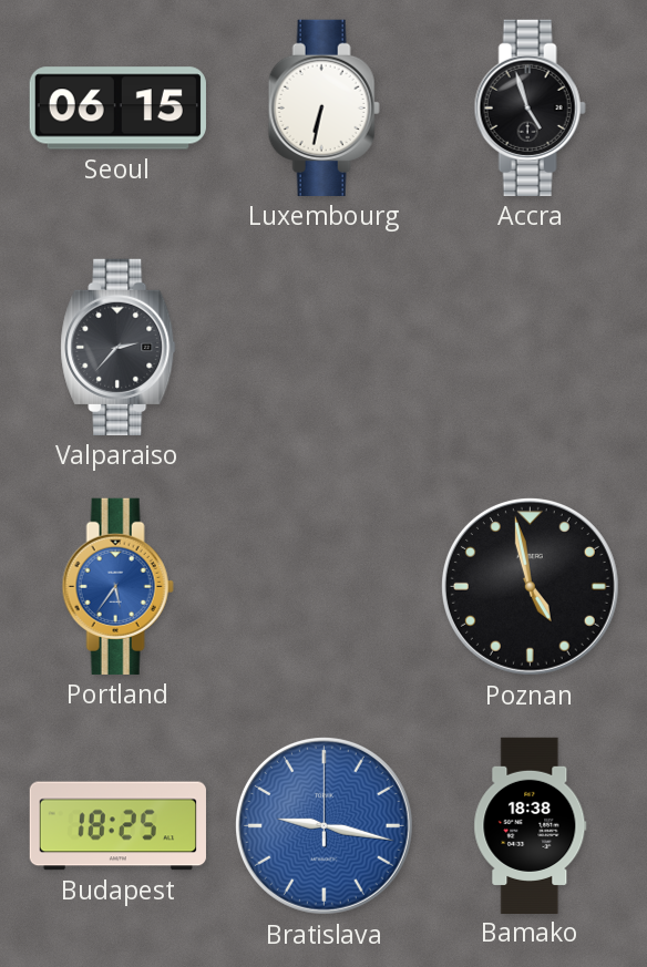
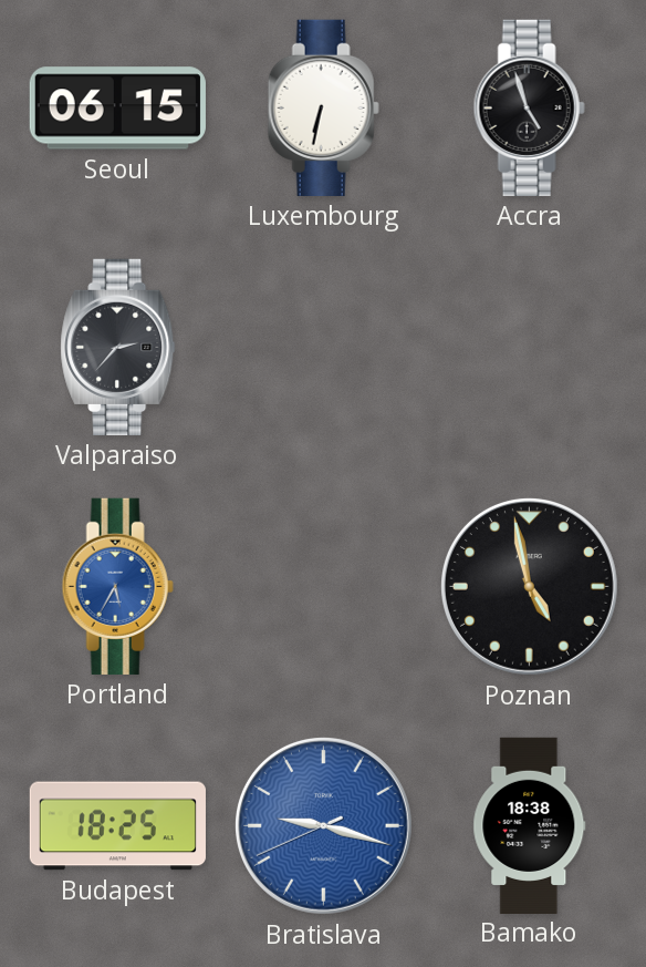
Portland: 5:36 -> 5:35 (117, 586)
Bratislava: 9:17:00 -> 9:17:41 (323, 825)
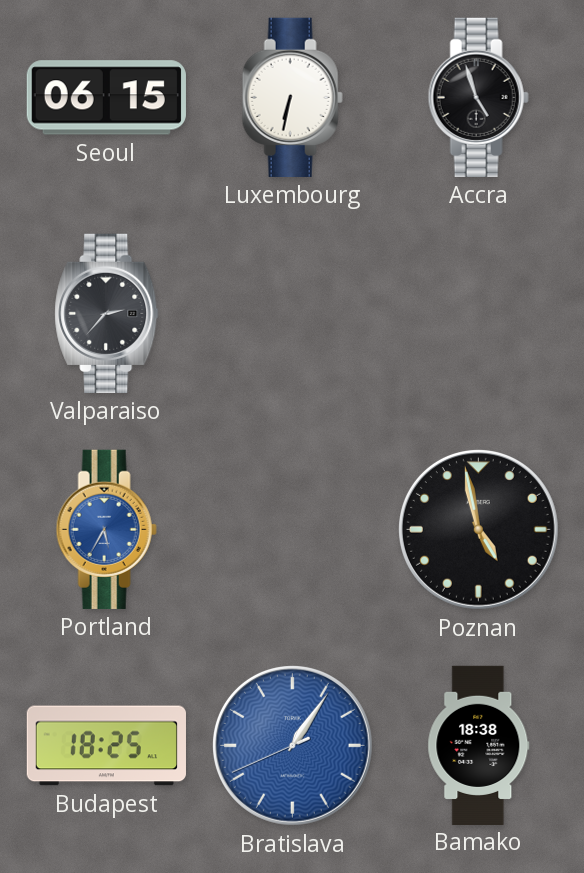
Bratislava: 9:17 -> 1:05 (292, 745)
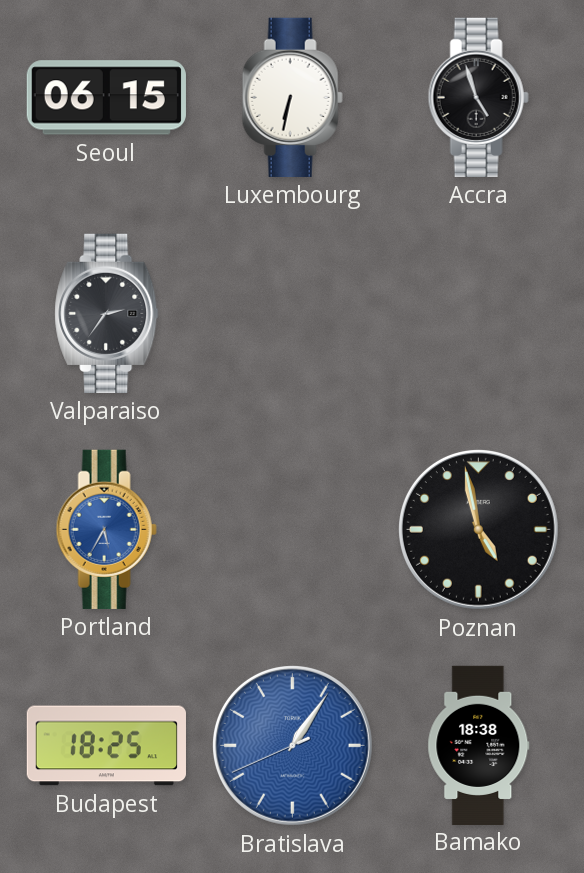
Valparaiso: 2:37 -> 2:36 (107, 313)
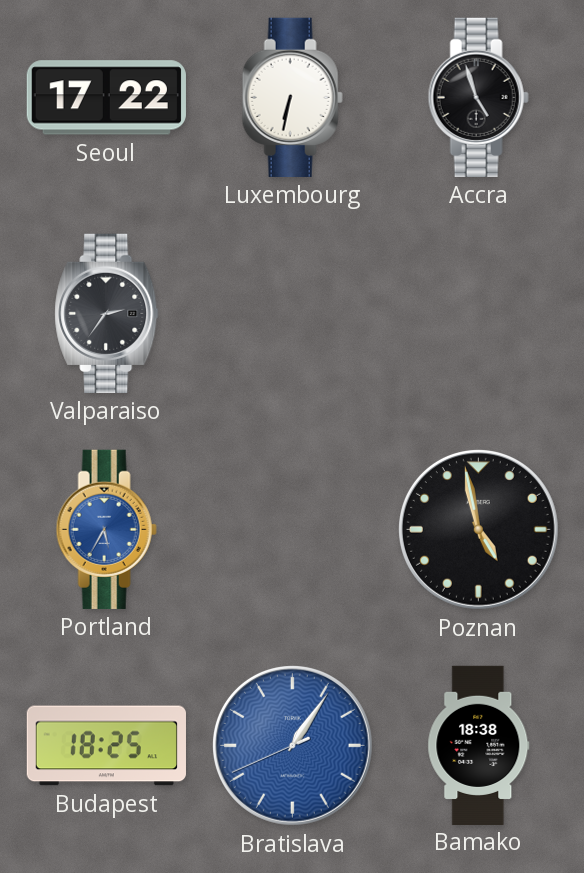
Seoul: 06:15 -> 17:22 (106, 98)
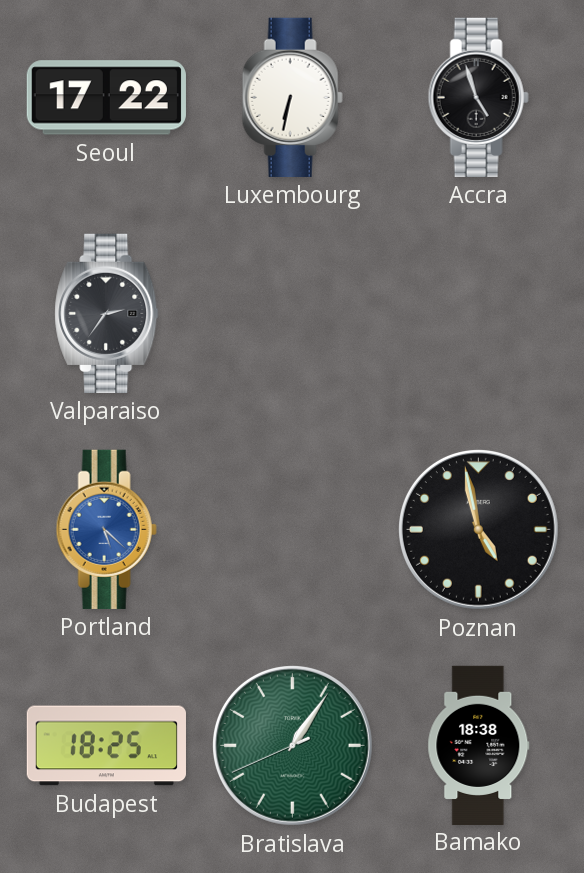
Portland: 5:35 -> 5:22 (106, 529)
Bratislava dial: blue -> green (292, 745)
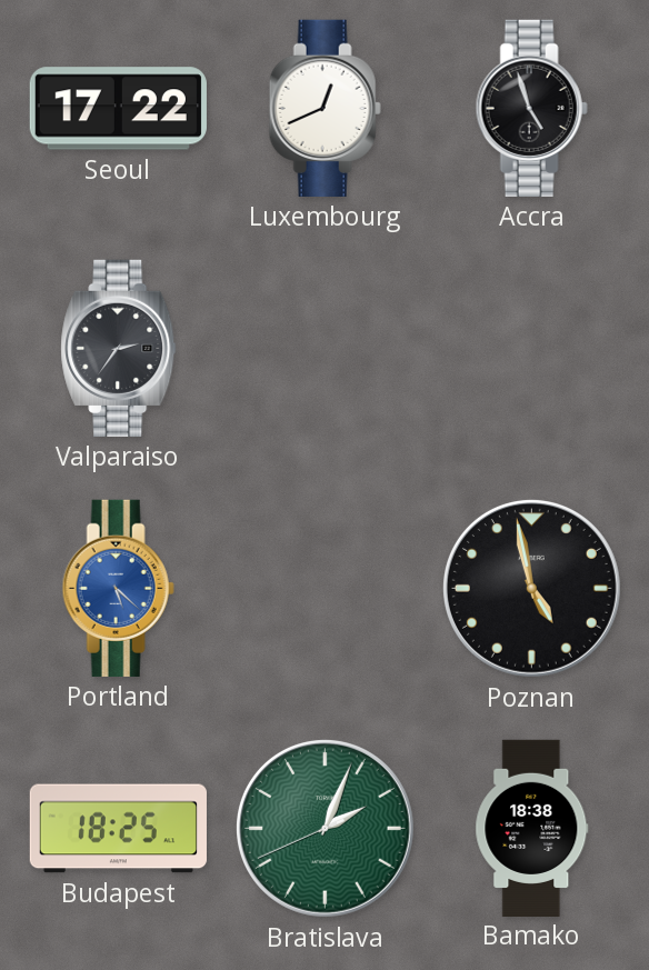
Luxembourg: 6:32 -> 12:41 (324, 108)
Bratislava: 1:05 -> 2:03 (324, 828)
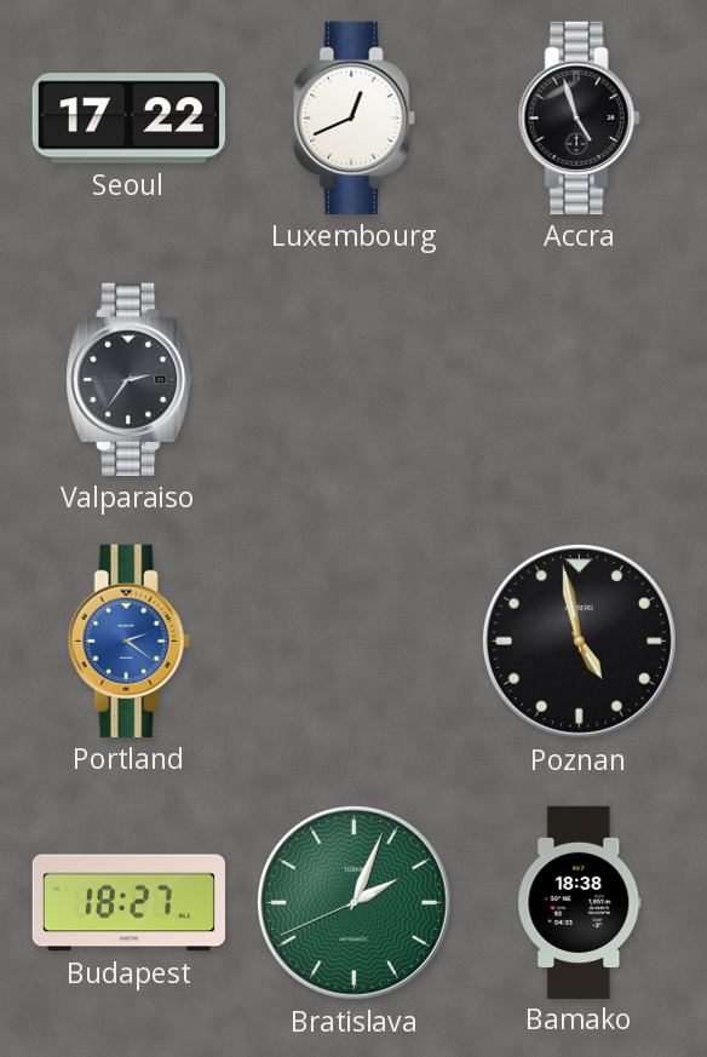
Portland: 5:22 -> 2:21 (128, 640)
Budapest: 18:25 -> 18:27 (128, 903)
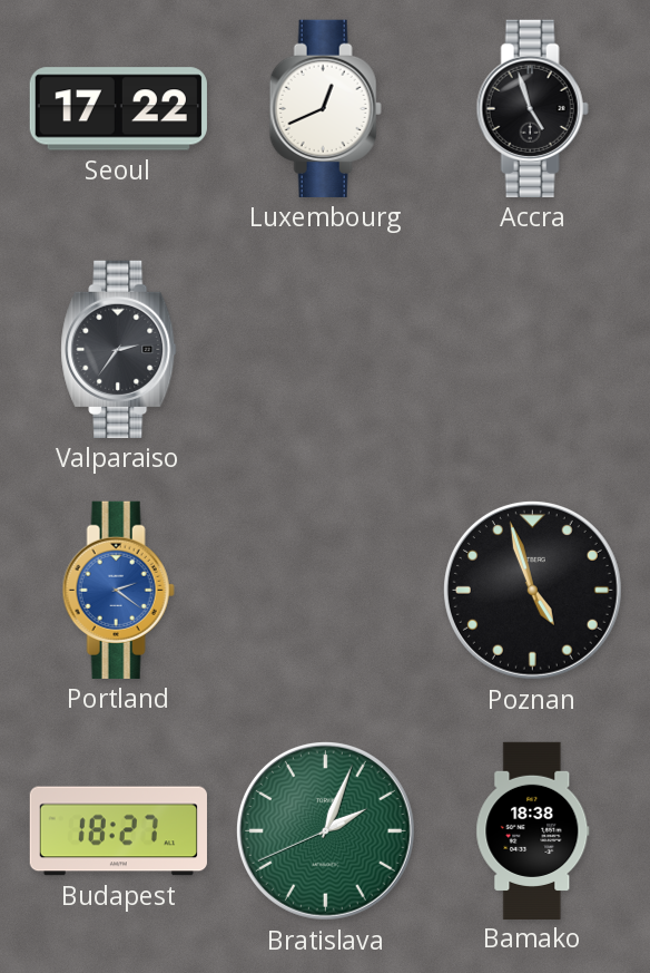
Poznan: 4:58 -> 4:57 (532, 590)
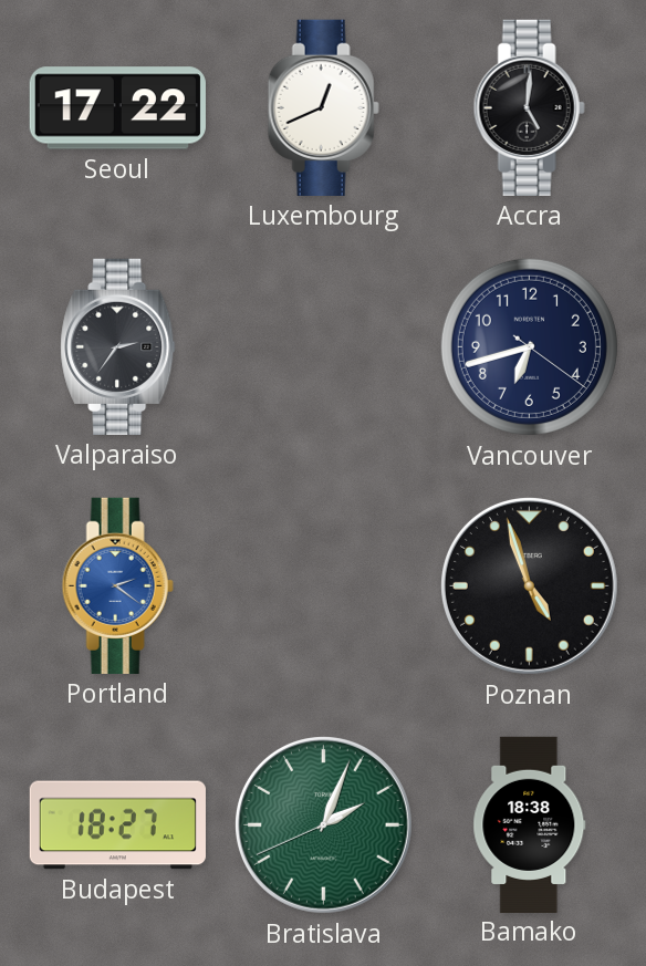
Accra: 4:57 -> 5:01 (529, 107)
Vancouver: none -> 6:42 (529, 346)
